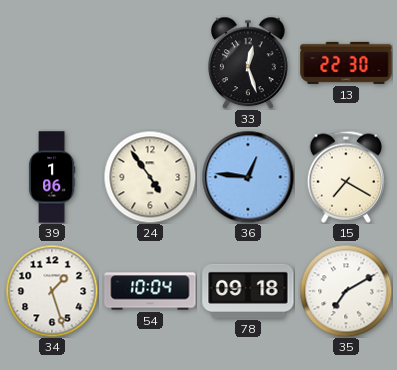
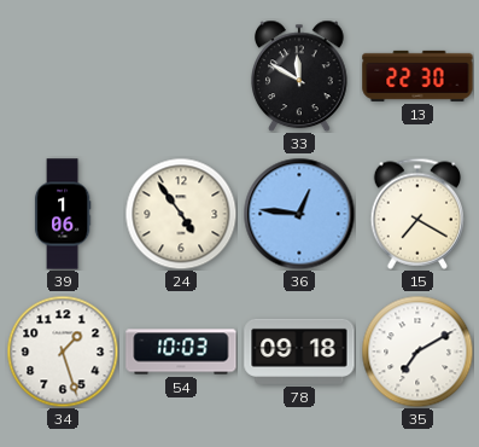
33: 12:27 -> 11:50 (300, 76)
54: 10:04 -> 10:03 (181, 352)
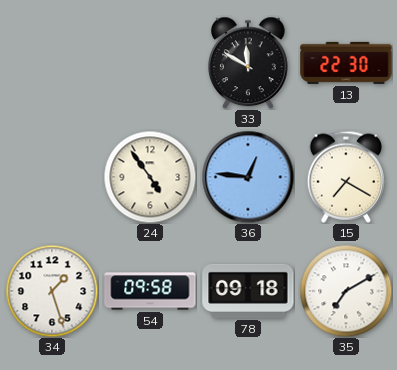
39: 1:06 -> none (63, 214)
54: 10:03 -> 09:58 (150, 291)
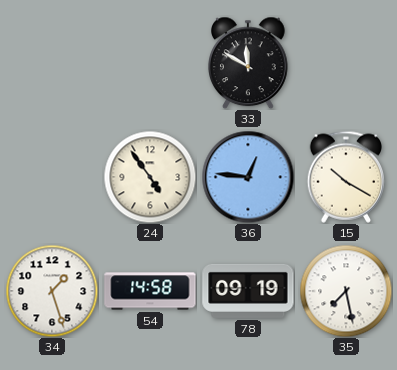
13: 22:30 -> none (346, 63)
15: 7:20 -> 10:20 (346, 177)
54: 09:58 -> 14:58 (150, 291)
78: 09:18 -> 09:19 (248, 291)
35: 7:10 -> 7:28 (346, 291)
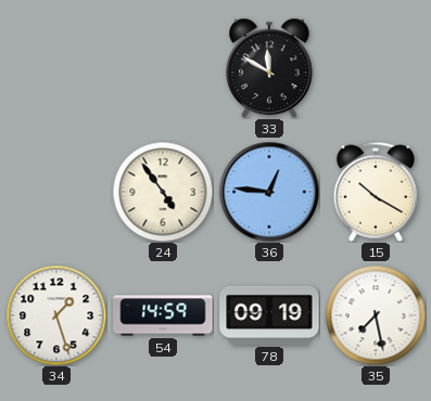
54: 14:58 -> 14:59 (163, 315)
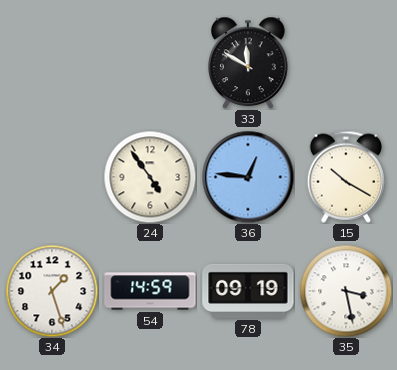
35: 7:28 -> 3:28 (346, 291)
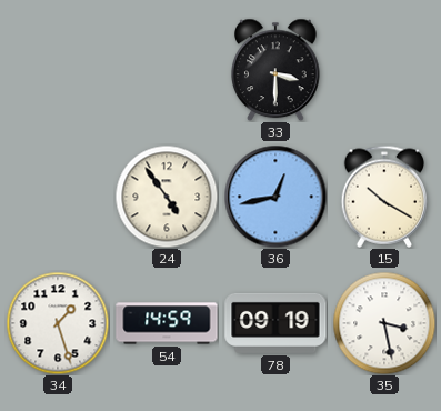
33: 11:50 -> 3:30 (277, 70)
36: 12:46 -> 12:43 (275, 197)
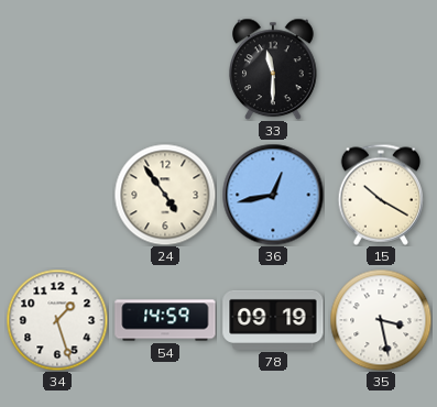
33: 3:30 -> 11:30 (274, 69)
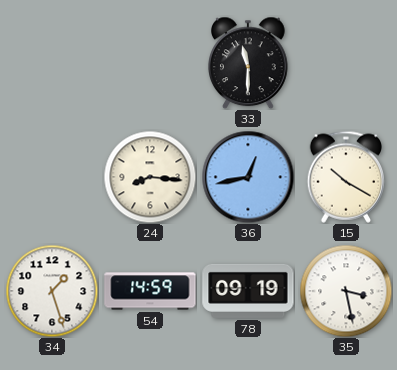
24: 4:54 -> 8:16 (150, 177)
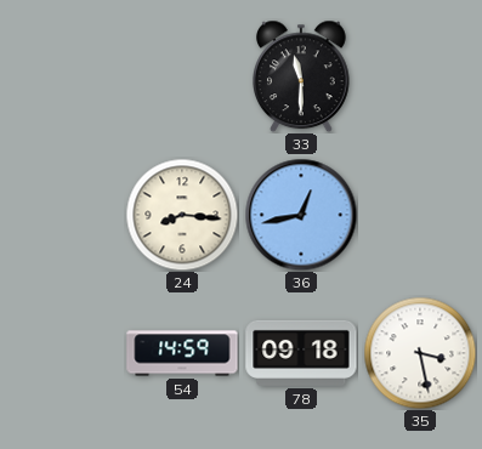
15: 10:20 -> none (346, 177)
34: 1:27 -> none (52, 291)
78: 09:19 -> 09:18 (301, 353)
